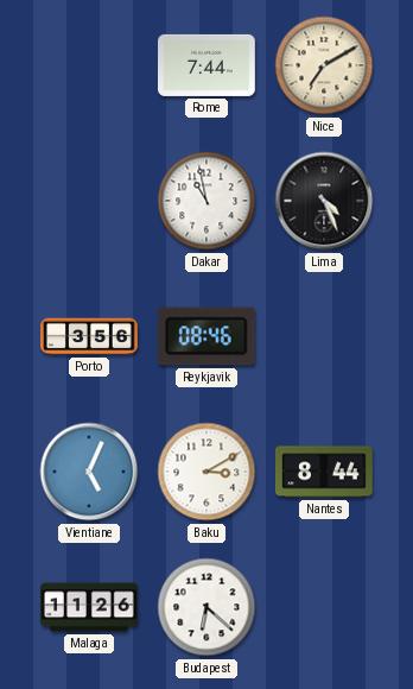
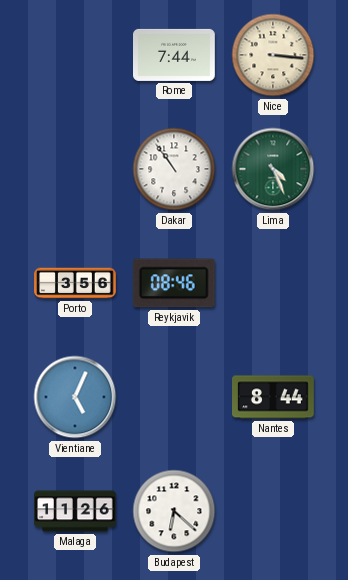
Nice: 7:10 -> 3:16 (273, 55)
Dakar: 10:58 -> 10:54 (174, 169)
Lima dial: black -> green (273, 169)
Baku: 3:10 -> none (206, 472)
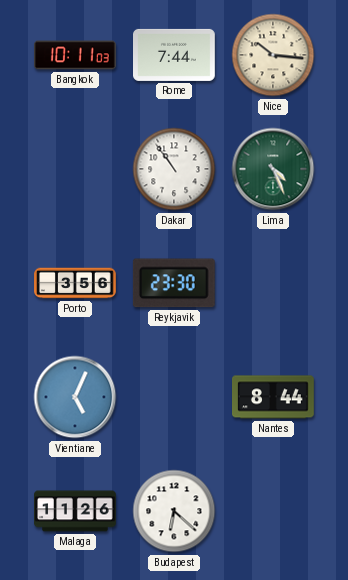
Bangkok: none -> 10:11 (76, 55)
Nice: 3:16 -> 10:16 (273, 55)
Reykjavik: 08:46 -> 23:30 (174, 283)
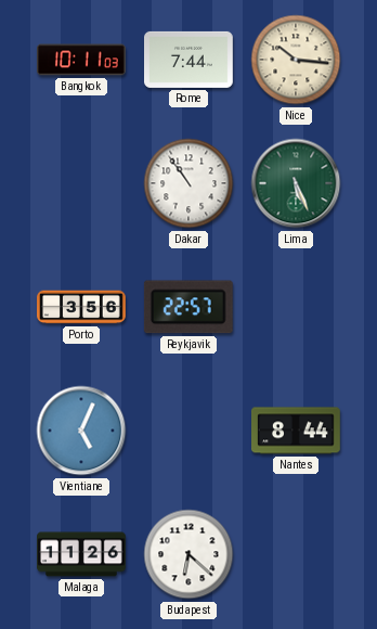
Lima: 4:26 -> 5:26 (296, 183)
Reykjavik: 23:30 -> 22:57 (188, 307)
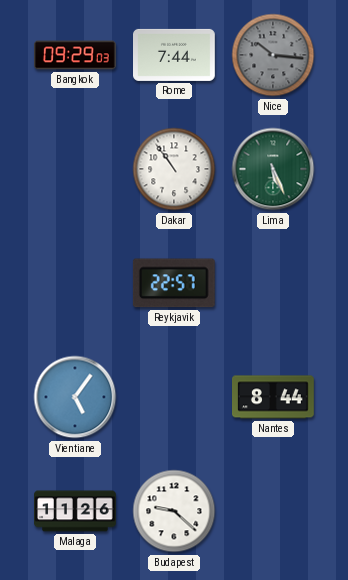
Bangkok: 10:11 -> 09:29 (76, 55)
Nice dial: cream -> grey (273, 55)
Porto: 3:56 -> none (81, 307)
Vientiane: 5:04 -> 5:06 (75, 397)
Budapest: 6:22 -> 9:22 (174, 511)
